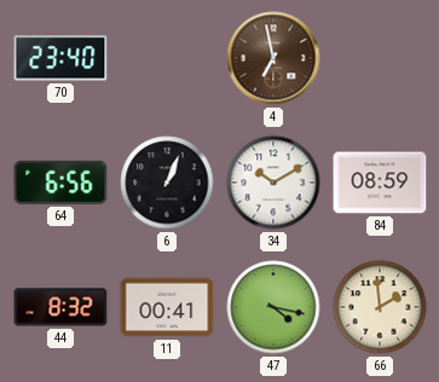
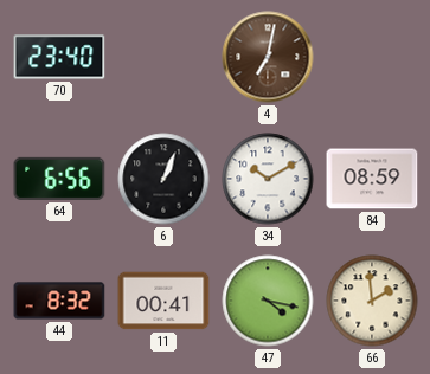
4: 6:58 -> 7:02 (268, 57)
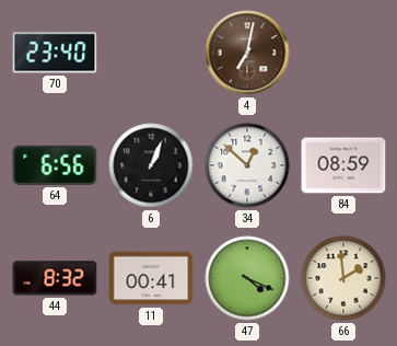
34: 10:10 -> 12:52 (247, 165)
47: 4:17 -> 4:19 (247, 278)
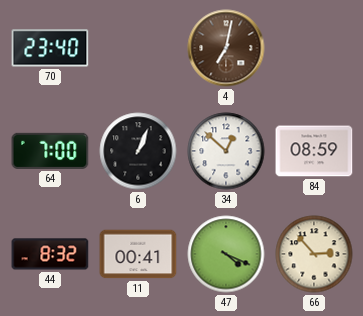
64: 6:56 -> 7:00 (50, 151)
66: 1:59 -> 2:53 (314, 254)
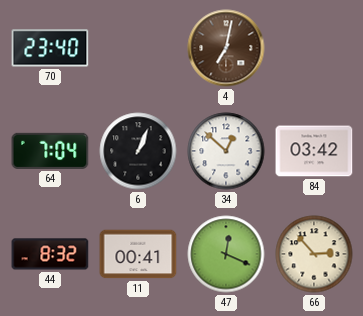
64: 7:00 -> 7:04 (50, 151)
84: 08:59 -> 03:42 (314, 151)
47: 4:19 -> 12:19 (226, 254)
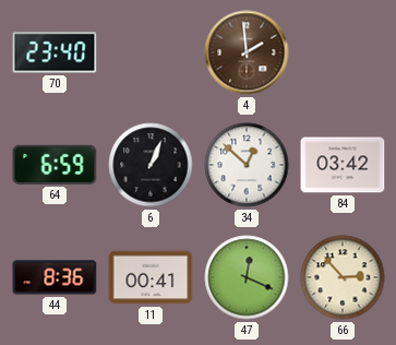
4: 7:02 -> 1:59 (247, 52)
64: 7:04 -> 6:59 (55, 165)
44: 8:32 -> 8:36 (55, 277)
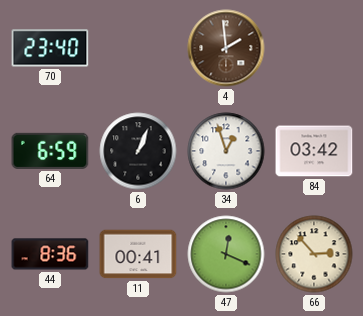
34: 12:52 -> 12:57 (226, 151)
